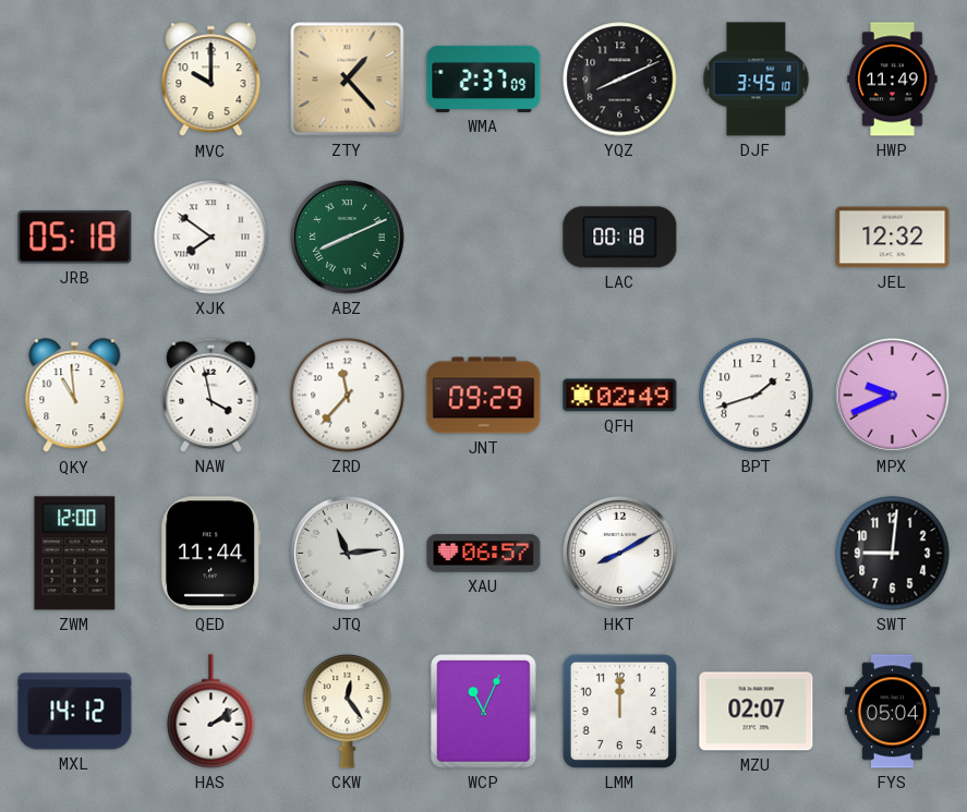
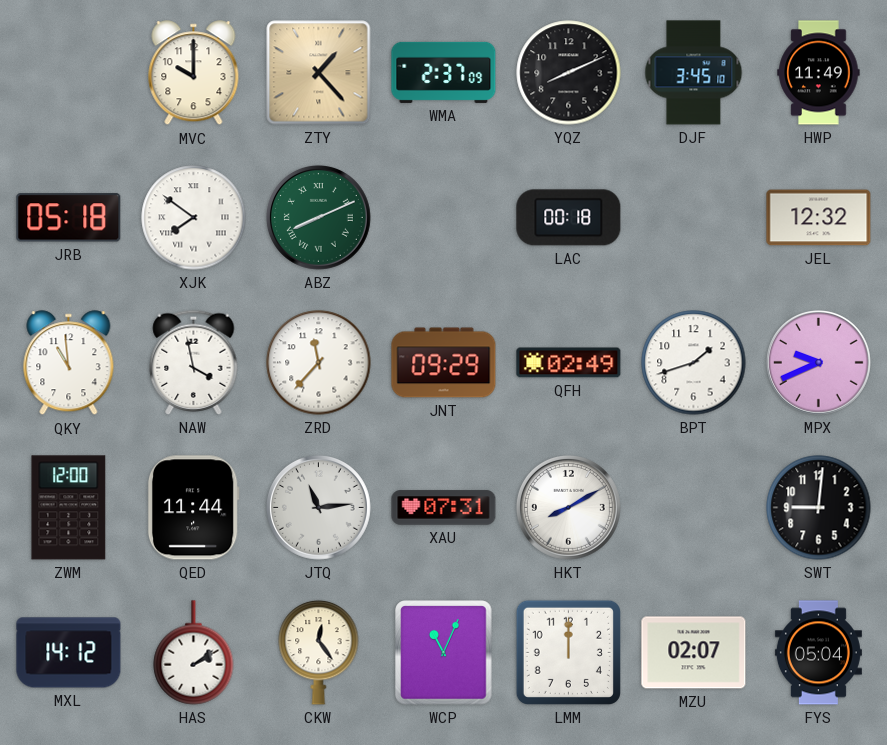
XAU: 06:57 -> 07:31 (444, 508)
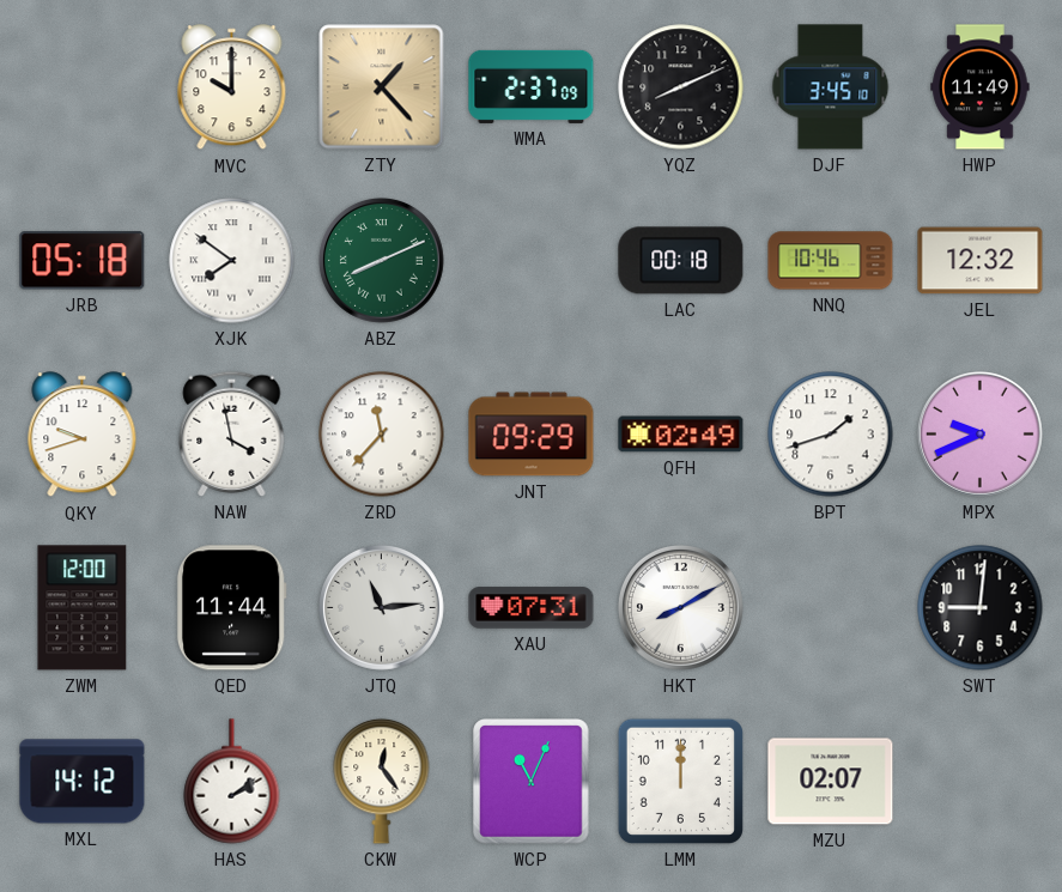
NNQ: none -> 10:46 (831, 261)
QKY: 10:59 -> 9:42 (83, 435)
FYS: 05:04 -> none (818, 653)
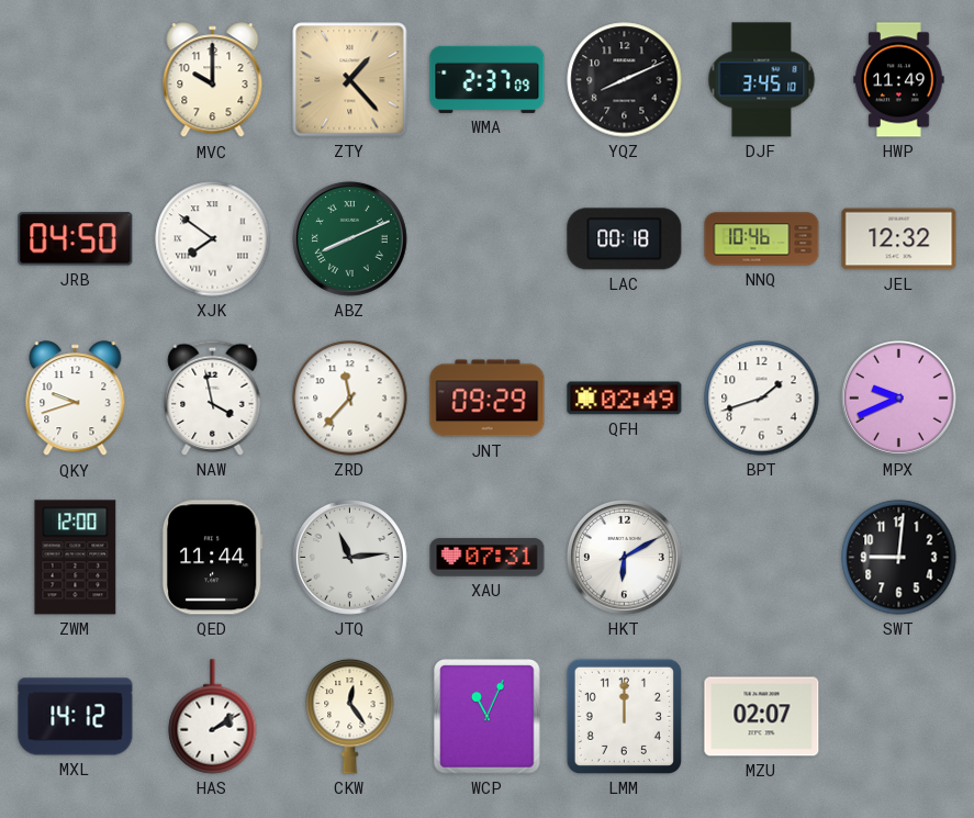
JRB: 05:18 -> 04:50 (76, 239)
HKT: 8:10 -> 6:10 (624, 557)
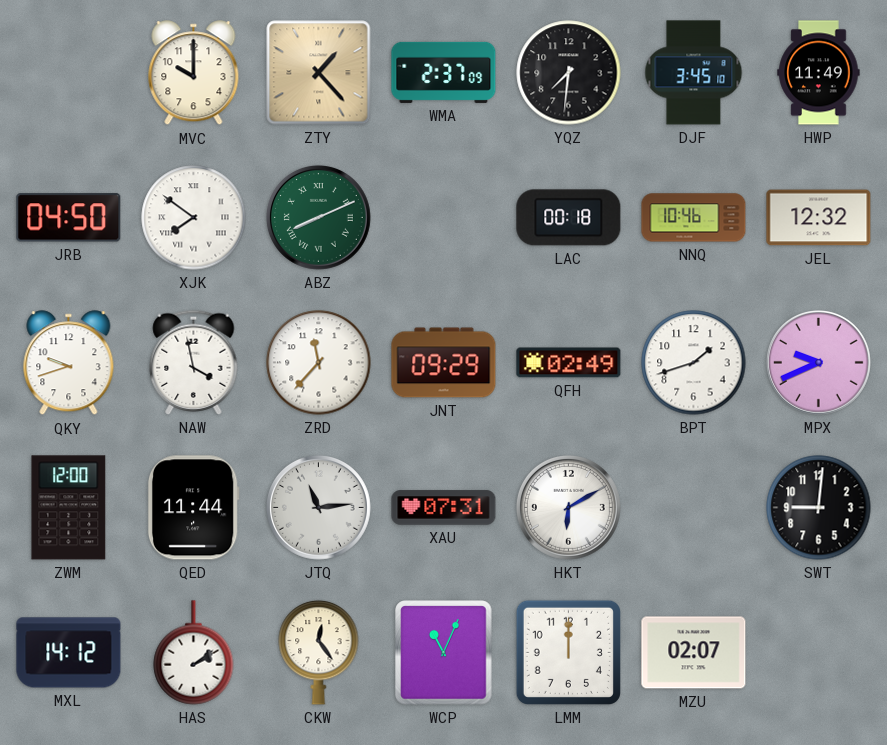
YQZ: 8:11 -> 7:31 (569, 73)
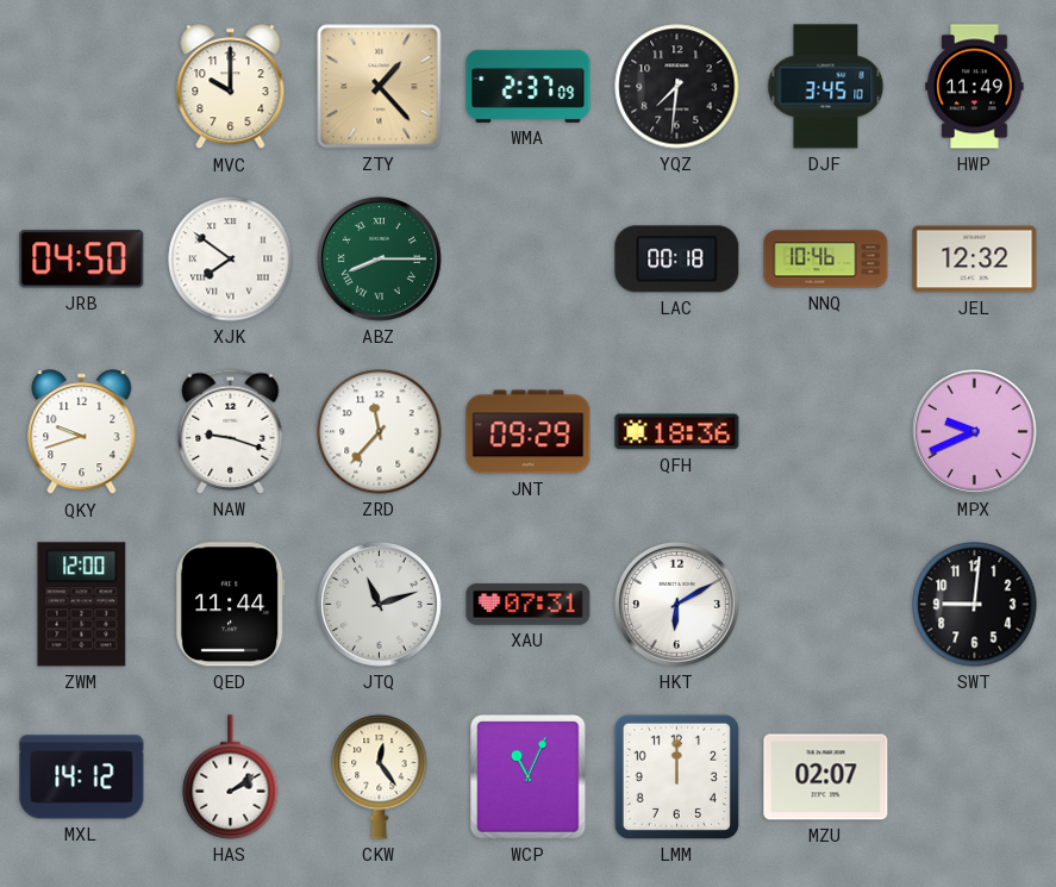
ABZ: 8:11 -> 8:15 (379, 258)
NAW: 3:58 -> 9:18 (231, 431)
QFH: 02:49 -> 18:36 (677, 432)
BPT: 1:42 -> none (694, 363)
JTQ: 11:14 -> 11:12 (379, 604)
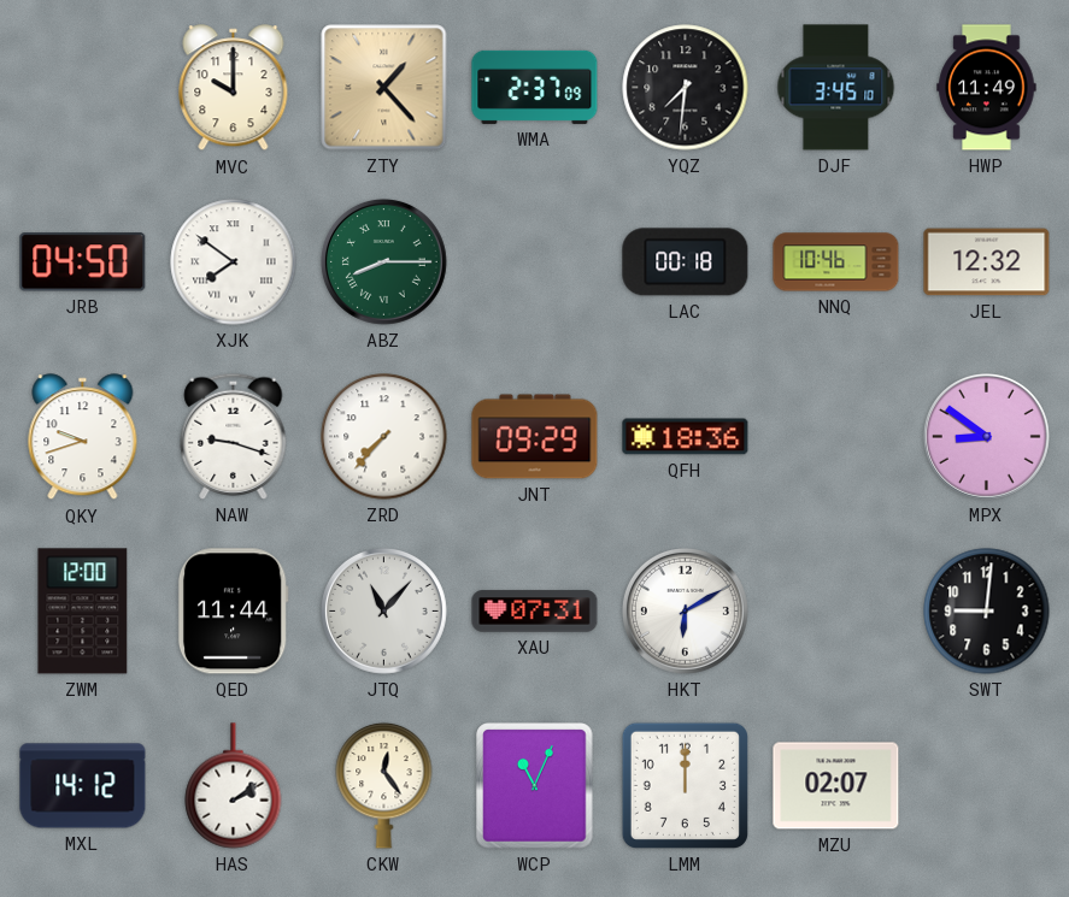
ZRD: 11:37 -> 7:37 (384, 437)
MPX: 9:41 -> 8:51 (986, 436)
JTQ: 11:12 -> 11:07 (383, 610)
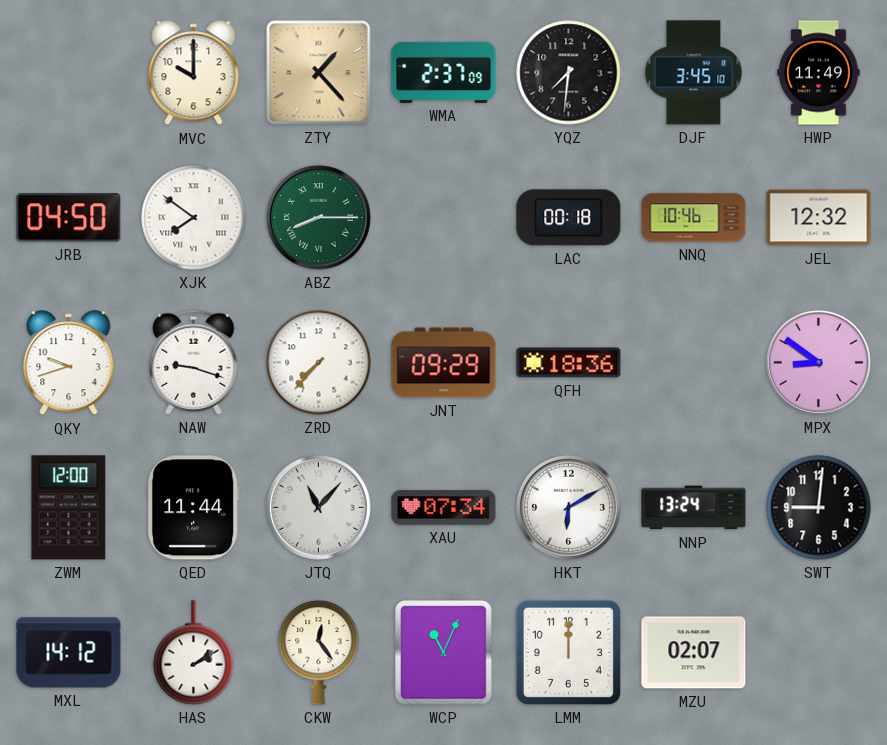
XAU: 07:31 -> 07:34 (444, 508)
NNP: none -> 13:24 (694, 508)
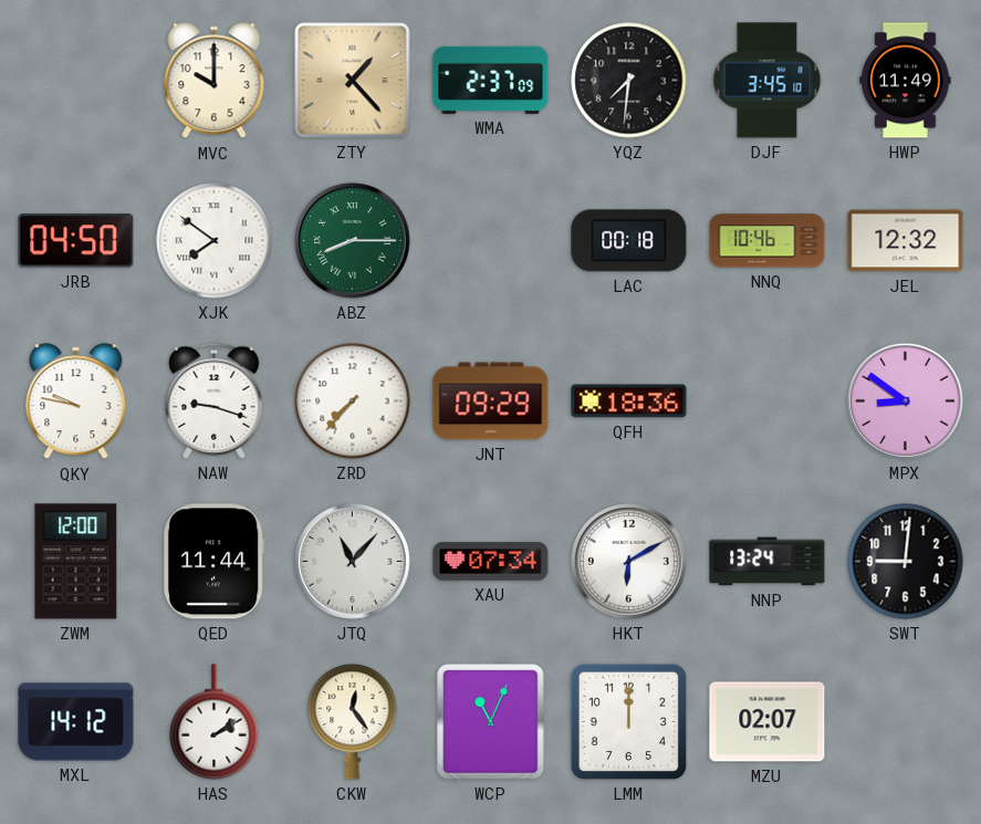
QKY: 9:42 -> 9:47 (76, 401)
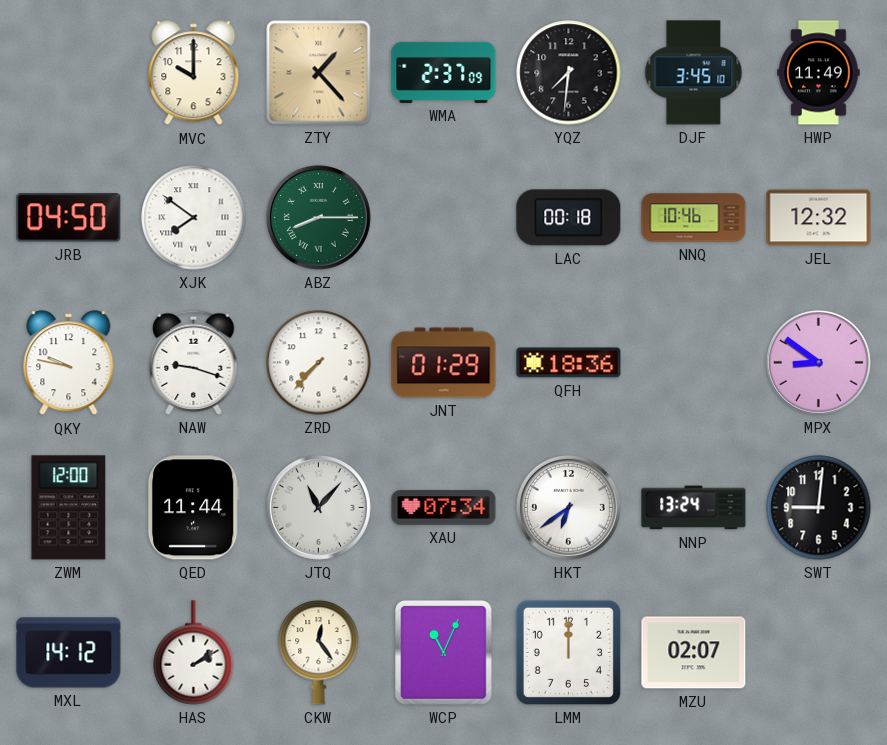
JNT: 09:29 -> 01:29 (444, 363)
HKT: 6:10 -> 6:39 (568, 507)
